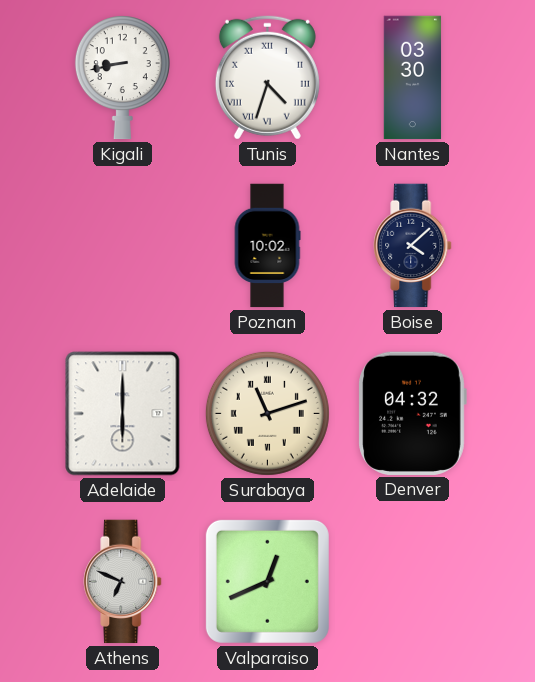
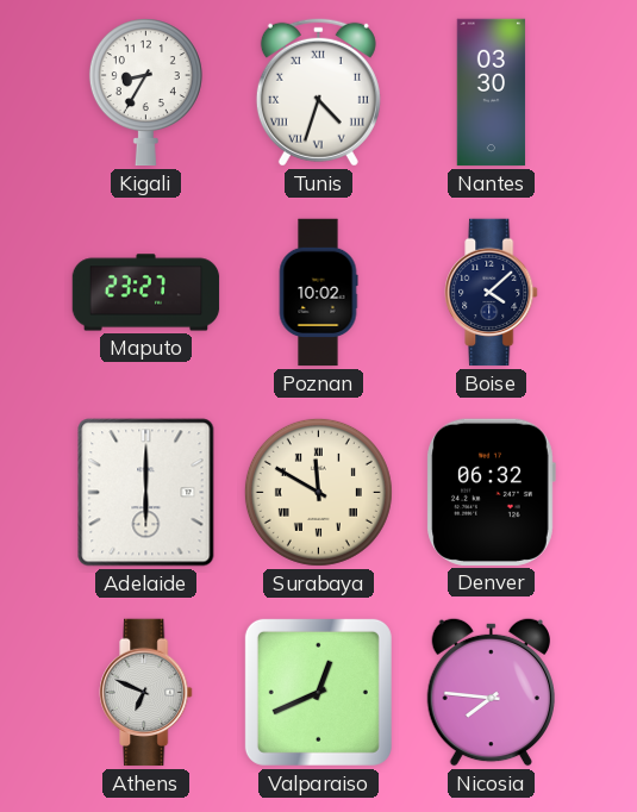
Kigali: 8:43 -> 8:35 (145, 93)
Maputo: none -> 23:27 (146, 293)
Surabaya: 11:12 -> 11:50 (318, 492)
Denver: 04:32 -> 06:32 (491, 492)
Nicosia: none -> 7:46 (491, 692)
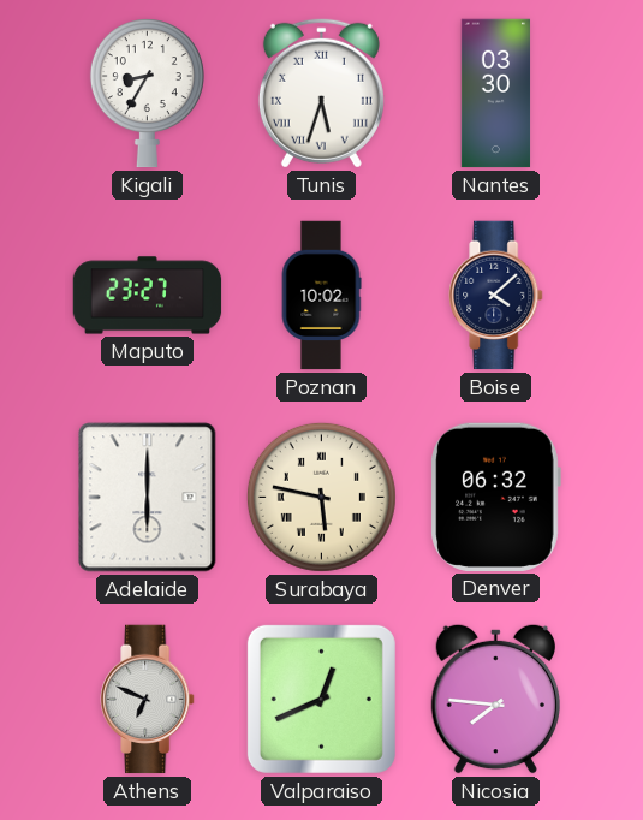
Tunis: 4:33 -> 5:33 (321, 93)
Surabaya: 11:50 -> 5:47 (321, 497)
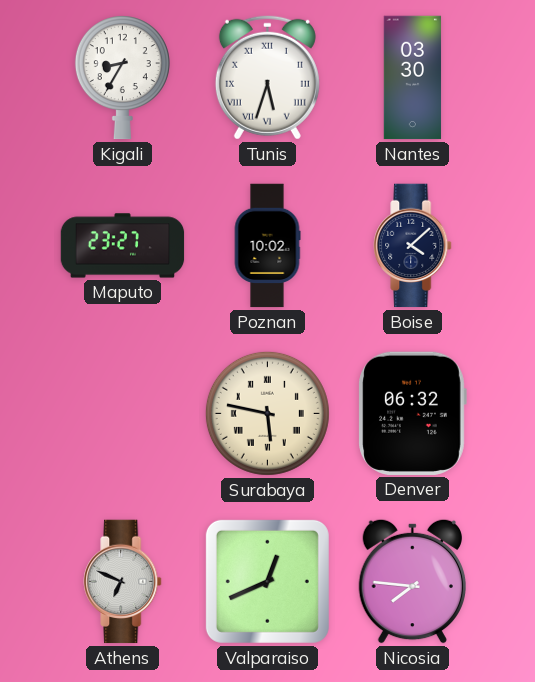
Adelaide: 6:00 -> none (148, 498)
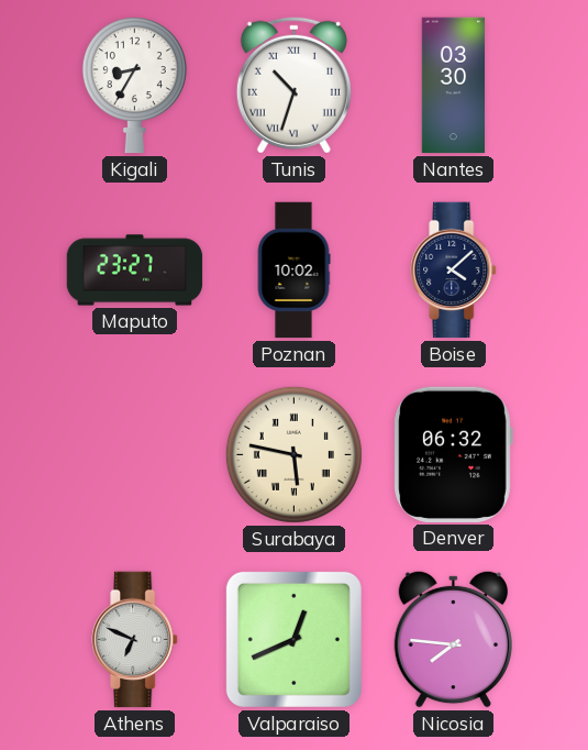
Tunis: 5:33 -> 10:33 (293, 85)
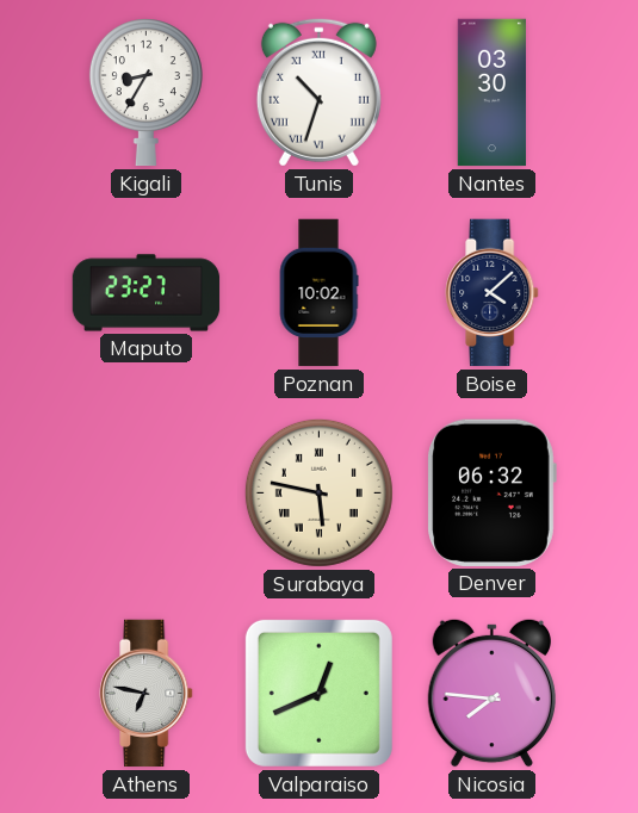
Athens: 6:49 -> 6:47 (147, 694)
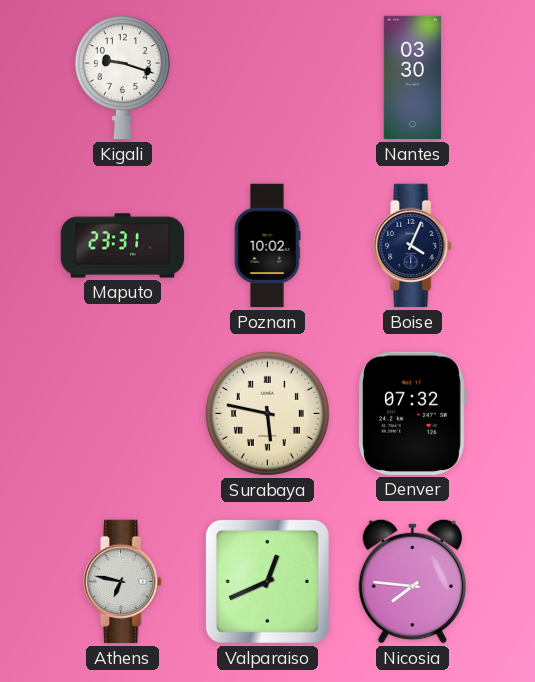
Kigali: 8:35 -> 9:18 (122, 78)
Tunis: 10:33 -> none (318, 92)
Maputo: 23:27 -> 23:31 (123, 246)
Boise: 4:08 -> 4:04 (413, 246)
Denver: 06:32 -> 07:32 (412, 413)
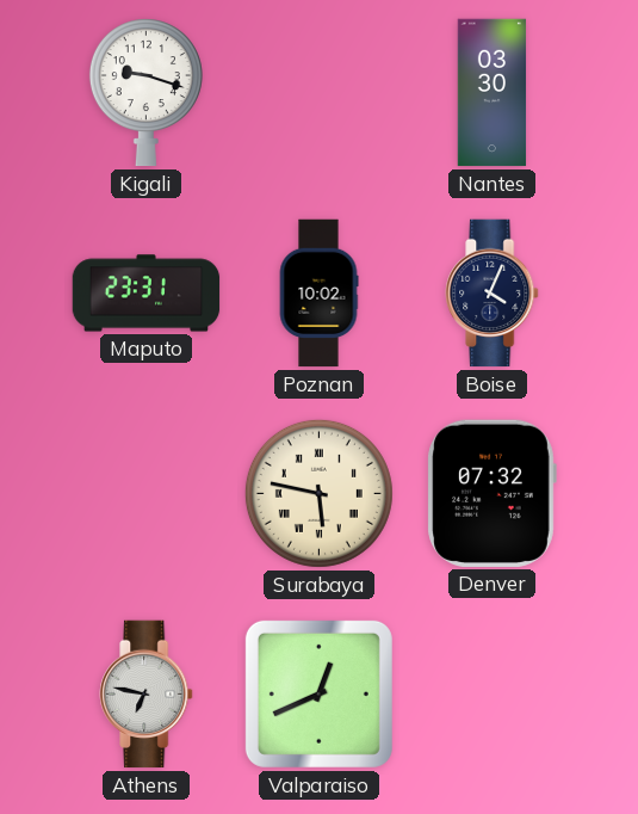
Nicosia: 7:46 -> none (412, 581)
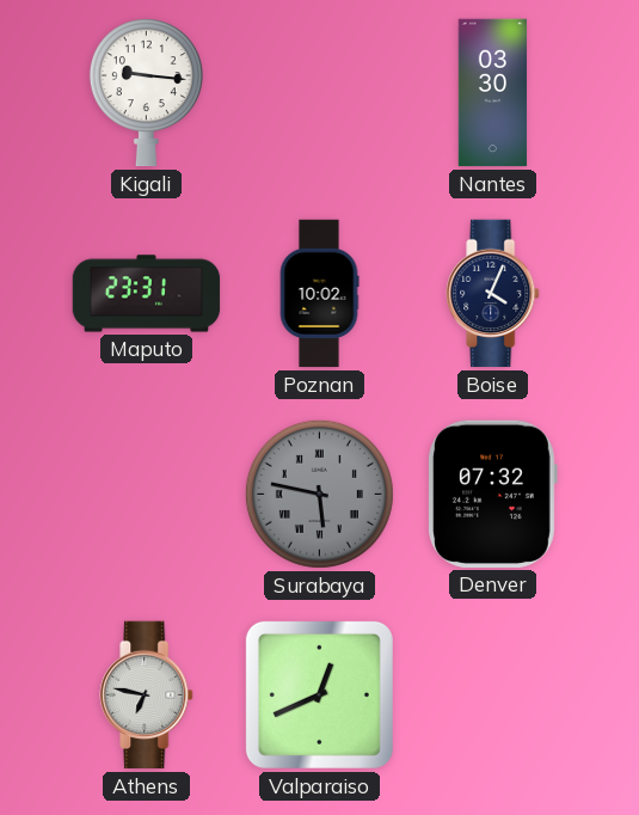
Kigali: 9:18 -> 9:16 (146, 93)
Surabaya dial: cream -> grey (319, 494)
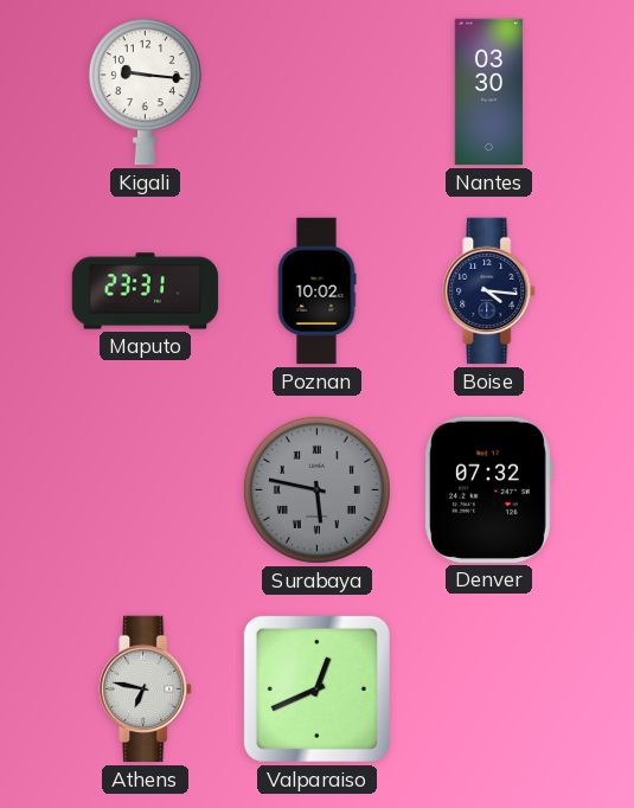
Boise: 4:04 -> 4:16 (489, 291)
